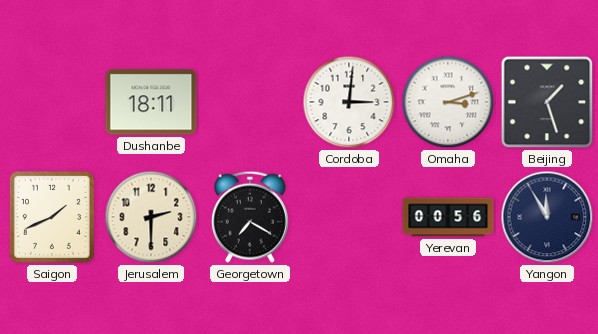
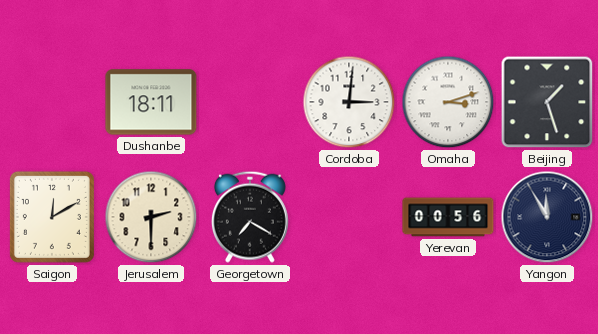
Saigon: 1:41 -> 12:10 (52, 217)
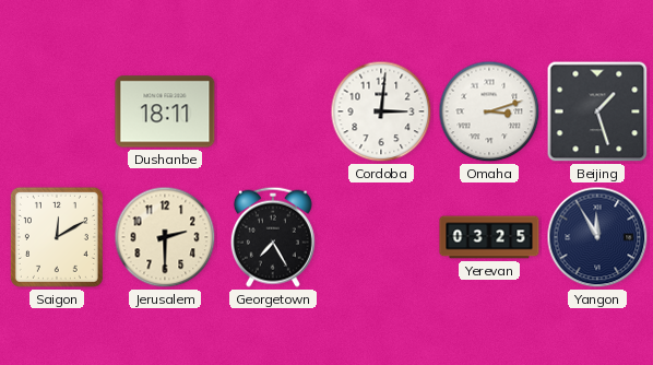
Georgetown: 7:20 -> 7:25 (273, 237)
Yerevan: 00:56 -> 03:25 (489, 237)
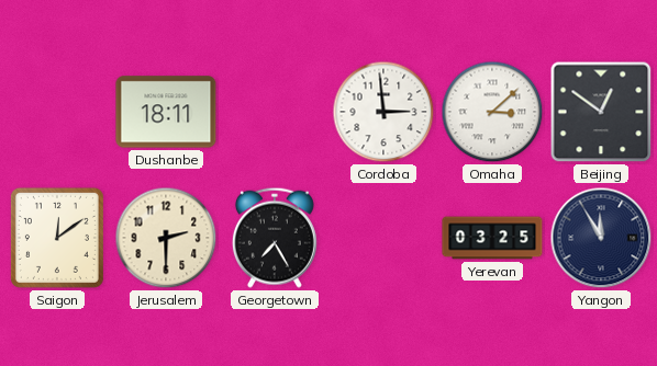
Cordoba: 3:01 -> 2:59 (383, 112)
Omaha: 3:12 -> 3:08 (492, 112)
Beijing: 1:27 -> 12:51 (601, 112)
Saigon: 12:10 -> 12:09 (57, 238)
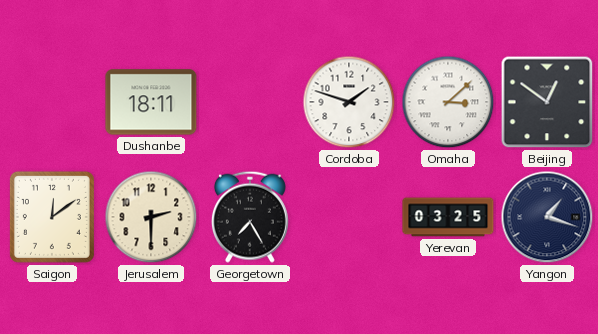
Cordoba: 2:59 -> 1:48 (349, 102)
Yangon: 11:55 -> 1:18 (547, 217)
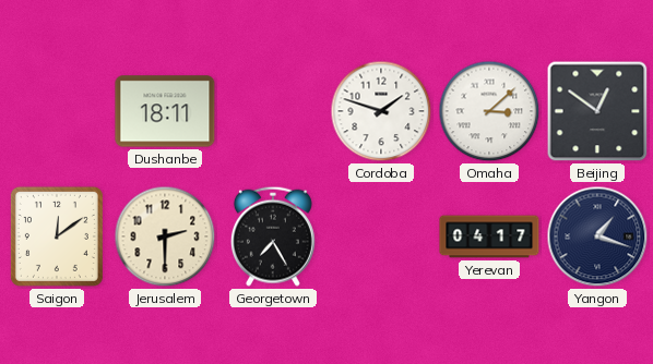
Yerevan: 03:25 -> 04:17 (489, 236)
